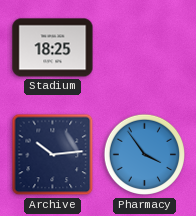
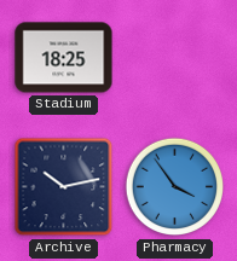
Archive: 10:14 -> 10:13 (64, 187)
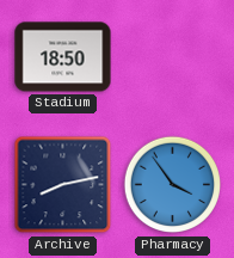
Stadium: 18:25 -> 18:50 (63, 57)
Archive: 10:13 -> 8:13 (63, 185)
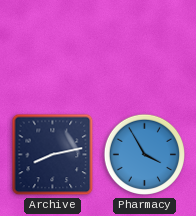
Stadium: 18:50 -> none (63, 57)
Pharmacy: 3:54 -> 3:55 (145, 155)
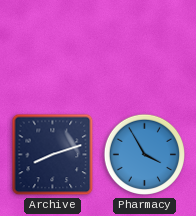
Archive: 8:13 -> 8:12 (53, 155)
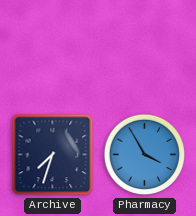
Archive: 8:12 -> 7:33 (53, 155)
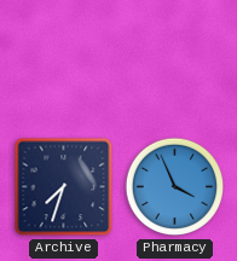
Pharmacy: 3:55 -> 3:56 (175, 187)
